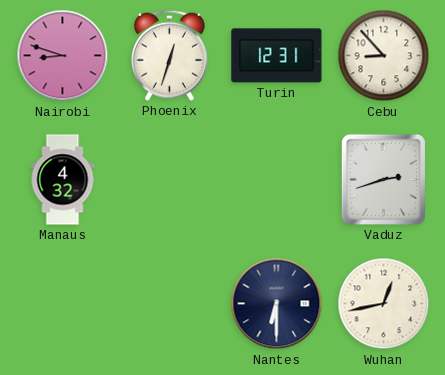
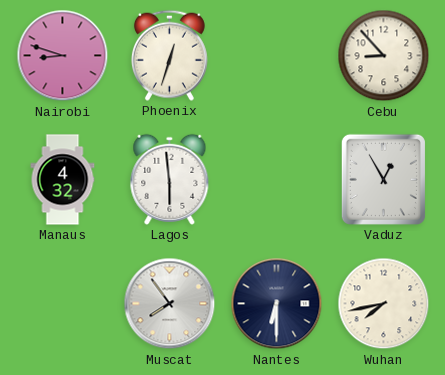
Turin: 12:31 -> none (277, 56)
Lagos: none -> 5:59 (170, 179)
Vaduz: 2:42 -> 12:55 (383, 179)
Muscat: none -> 7:54 (170, 304)
Wuhan: 12:43 -> 7:43 (384, 304)
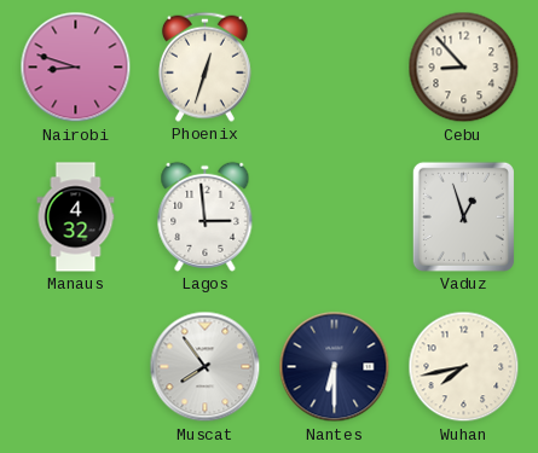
Lagos: 5:59 -> 2:59 (206, 216)
Vaduz: 12:55 -> 12:57 (463, 216)
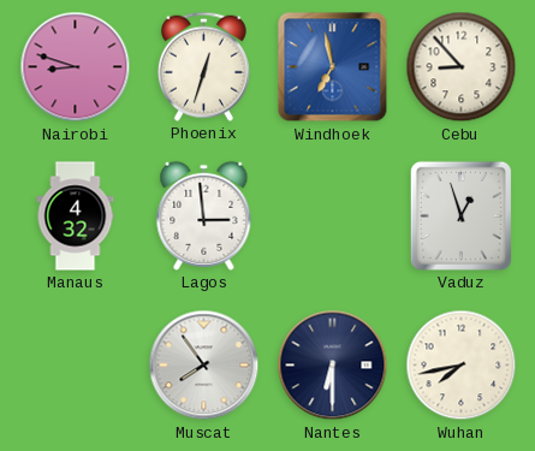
Windhoek: none -> 6:58 (333, 67)
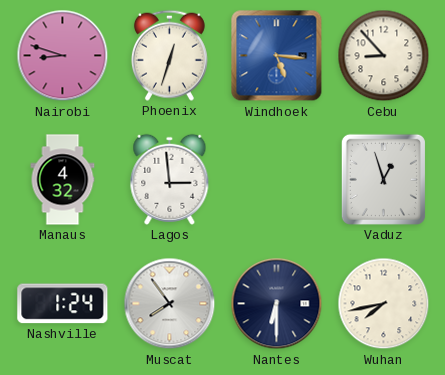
Windhoek: 6:58 -> 5:16 (277, 56)
Nashville: none -> 1:24 (63, 304)
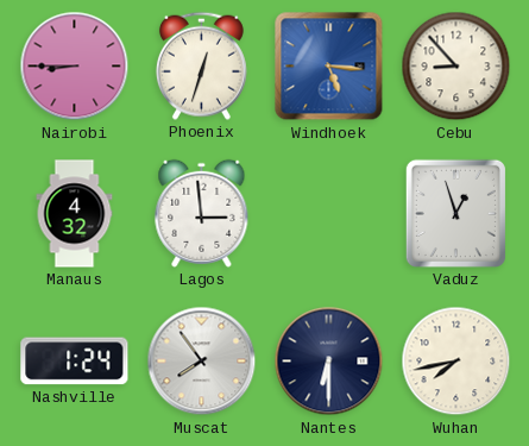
Nairobi: 8:48 -> 8:45 (75, 67)
